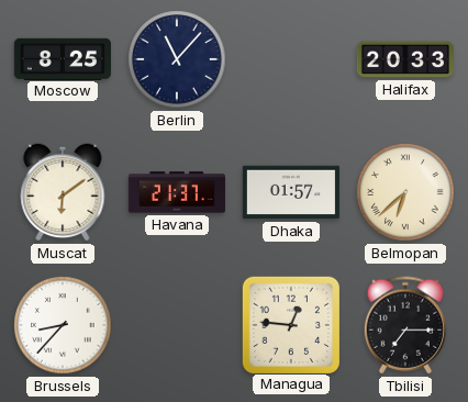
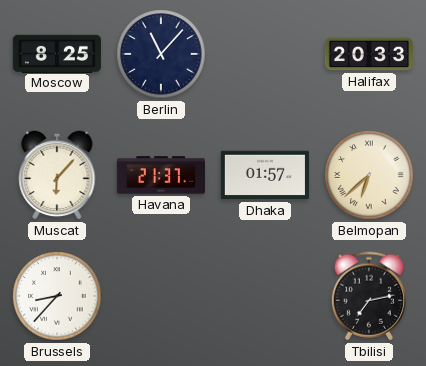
Muscat: 6:09 -> 6:07 (57, 175)
Managua: 12:46 -> none (290, 324)
Tbilisi: 7:15 -> 7:13 (369, 296)
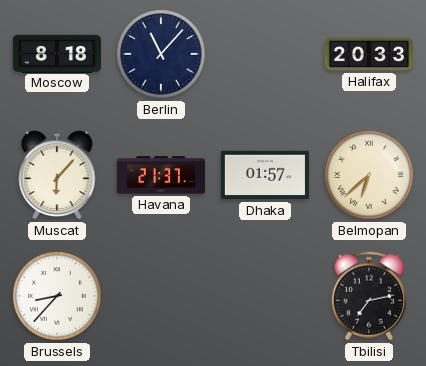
Moscow: 8:25 -> 8:18 (57, 53)
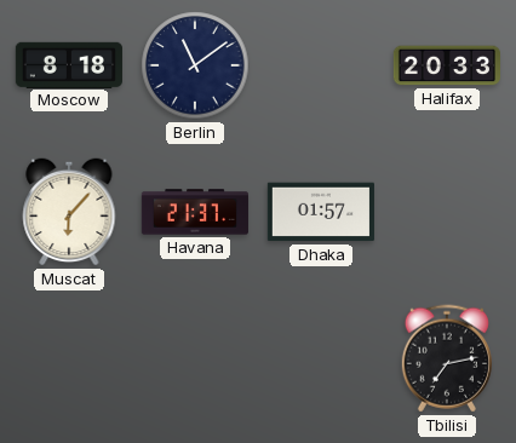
Berlin: 11:07 -> 11:09 (195, 65)
Belmopan: 6:38 -> none (369, 175)
Brussels: 8:37 -> none (57, 296)
